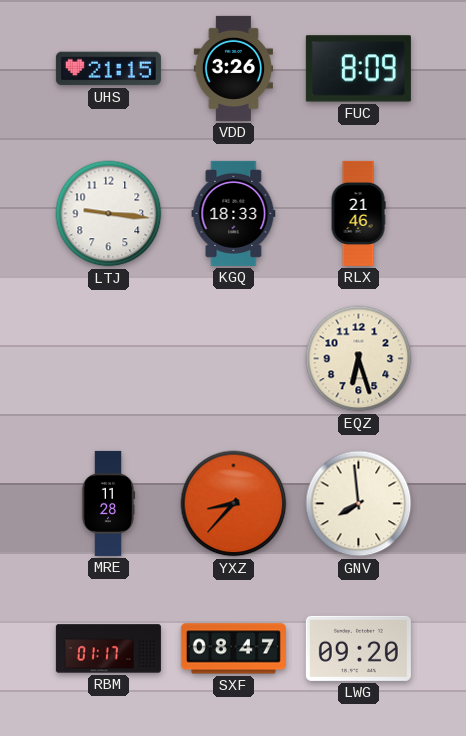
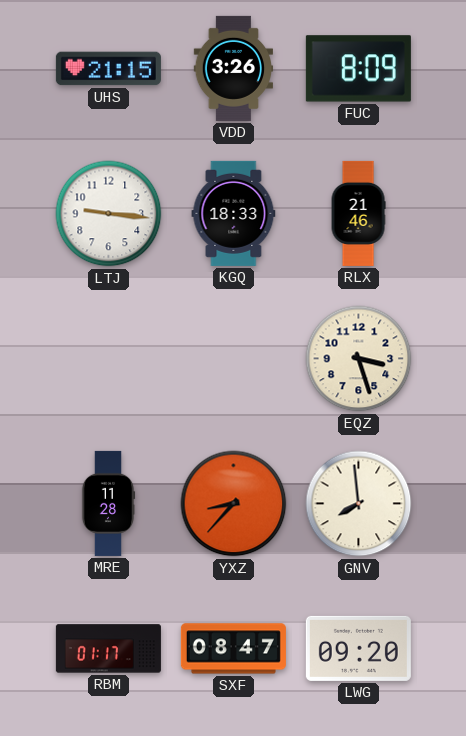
EQZ: 6:27 -> 3:27 (359, 359)
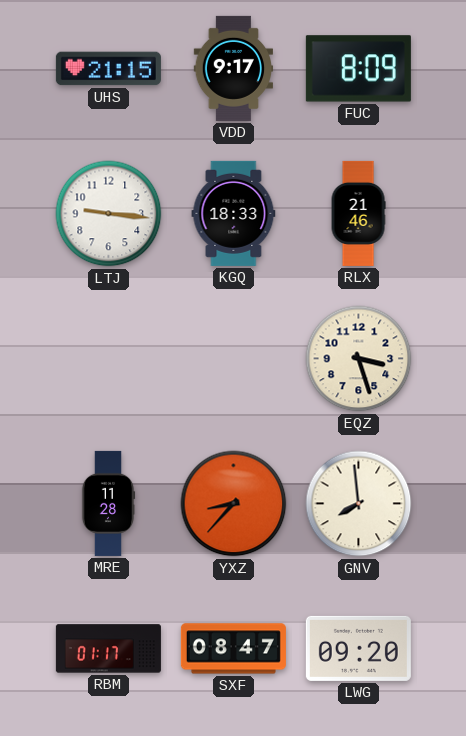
VDD: 3:26 -> 9:17 (234, 68)
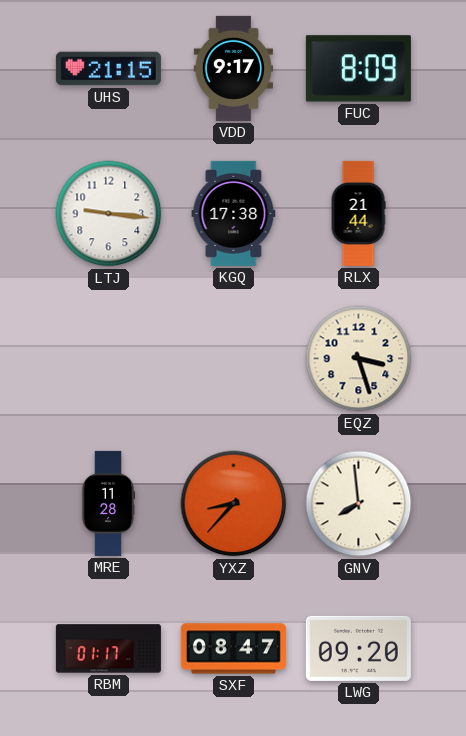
KGQ: 18:33 -> 17:38 (234, 213)
RLX: 21:46 -> 21:44 (358, 213)
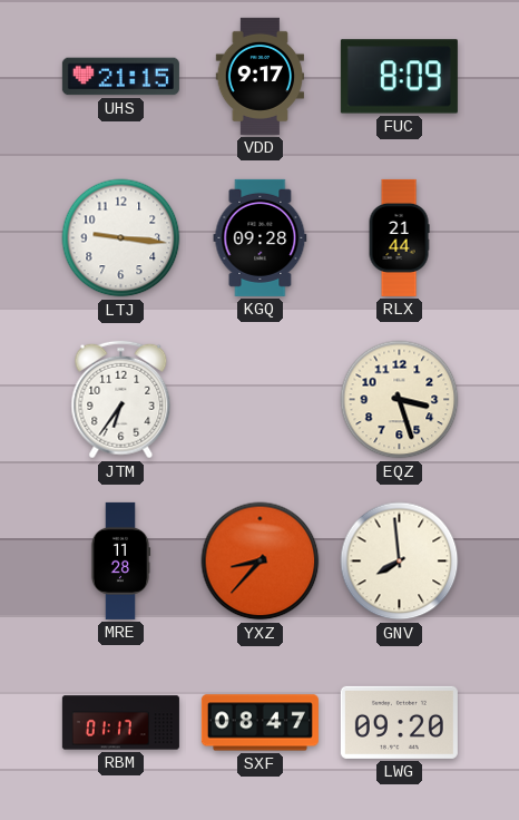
KGQ: 17:38 -> 09:28 (261, 237)
JTM: none -> 6:36 (121, 400)
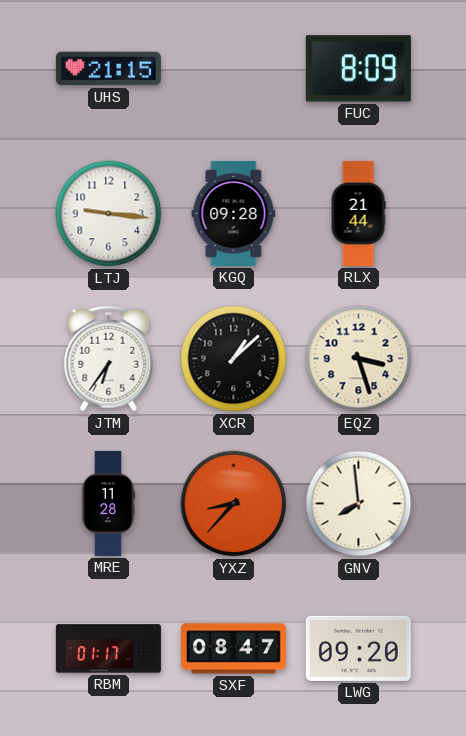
VDD: 9:17 -> none (261, 76)
XCR: none -> 1:08 (234, 359)
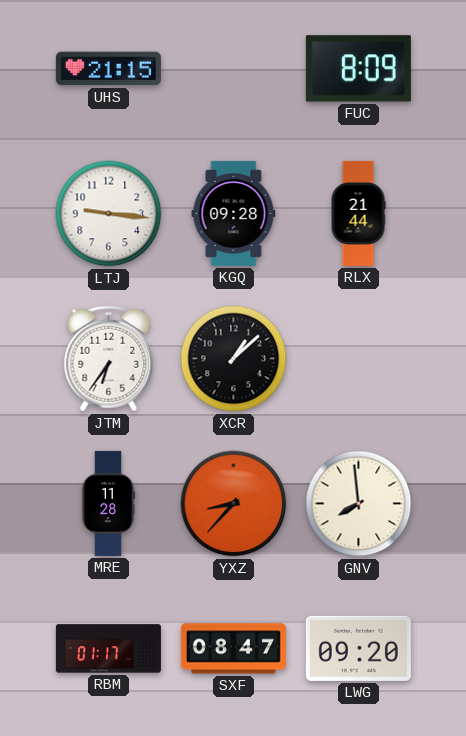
EQZ: 3:27 -> none (359, 359)
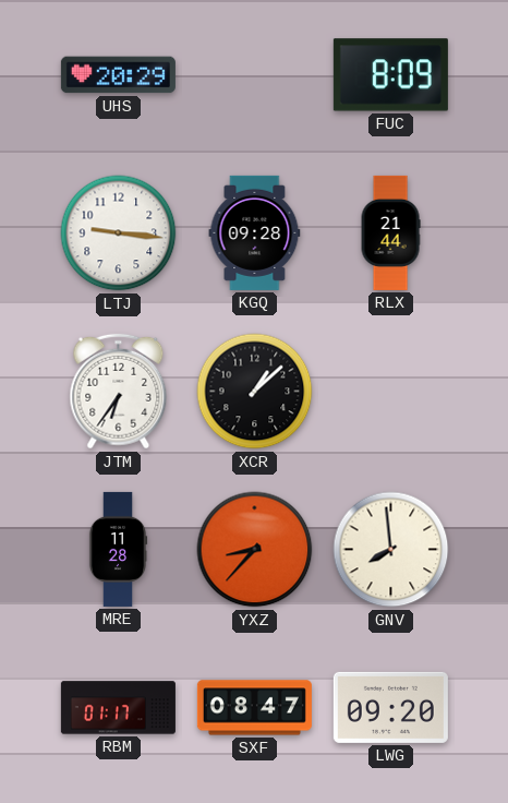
UHS: 21:15 -> 20:29 (118, 75)
